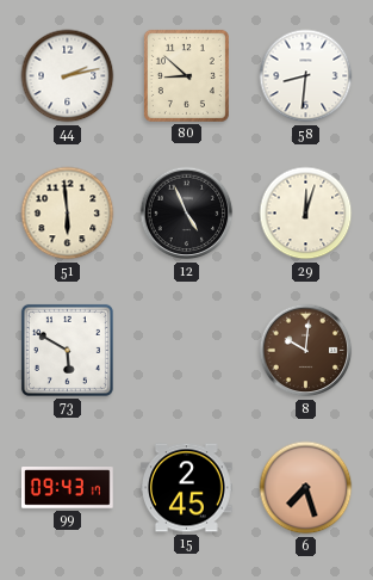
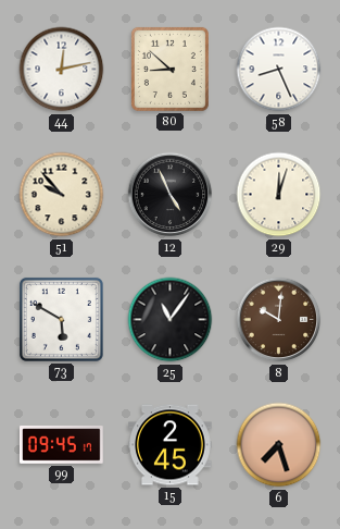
44: 2:13 -> 12:13 (62, 70)
58: 8:31 -> 8:26 (279, 70)
51: 5:59 -> 9:53 (62, 195)
25: none -> 11:06 (171, 320)
99: 09:43 -> 09:45 (62, 445)
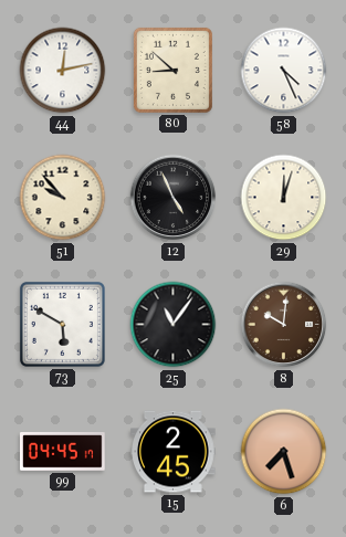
58: 8:26 -> 4:26 (284, 71)
99: 09:45 -> 04:45 (63, 452)
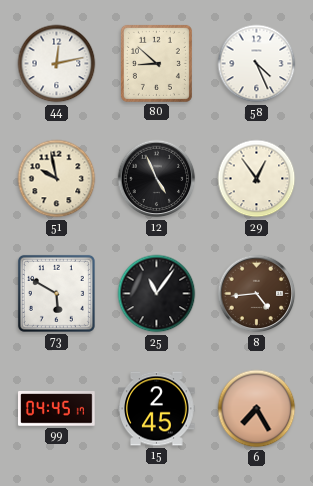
51: 9:53 -> 9:58 (57, 179)
29: 12:03 -> 12:54 (257, 179)
8: 10:01 -> 4:44 (257, 294)
6: 7:27 -> 7:25 (257, 409)
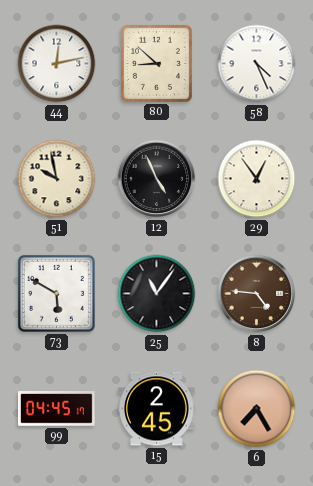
8: 4:44 -> 4:46 (257, 294)
